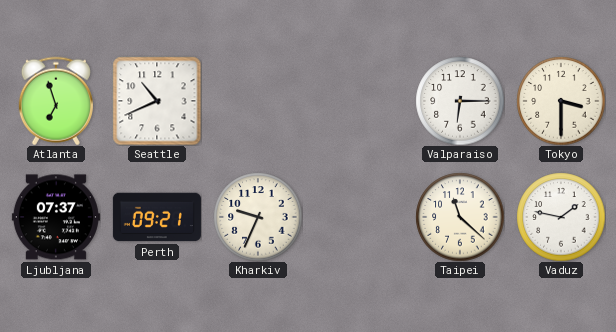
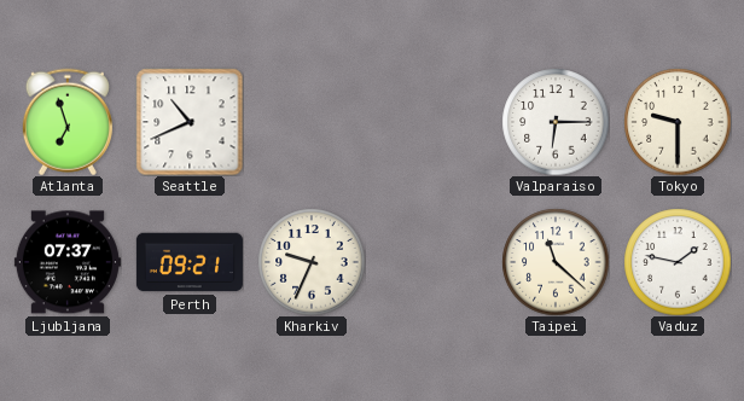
Tokyo: 3:30 -> 9:30 (678, 122)
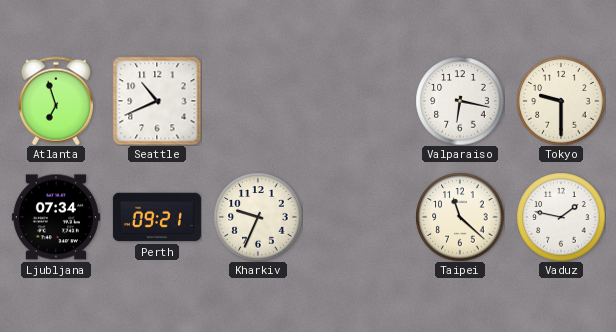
Valparaiso: 6:15 -> 6:17 (460, 101)
Ljubljana: 07:37 -> 07:34 (56, 217)
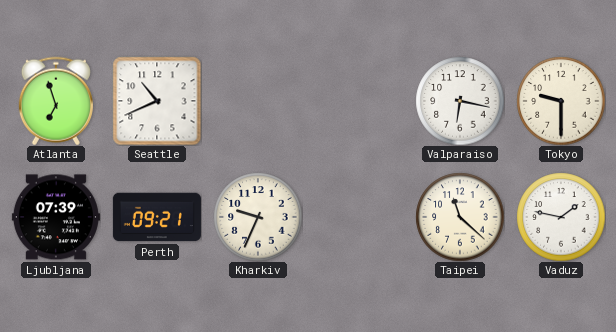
Ljubljana: 07:34 -> 07:39 (56, 217)
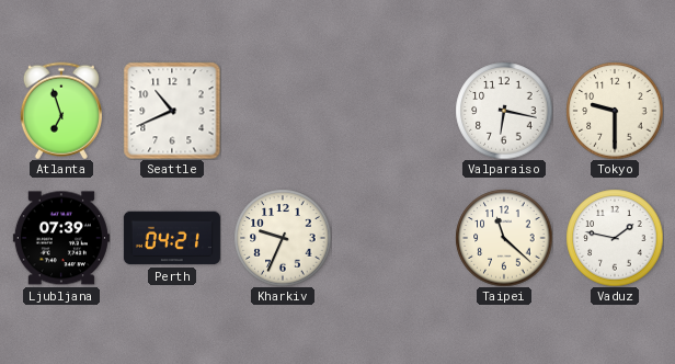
Perth: 09:21 -> 04:21 (172, 238)
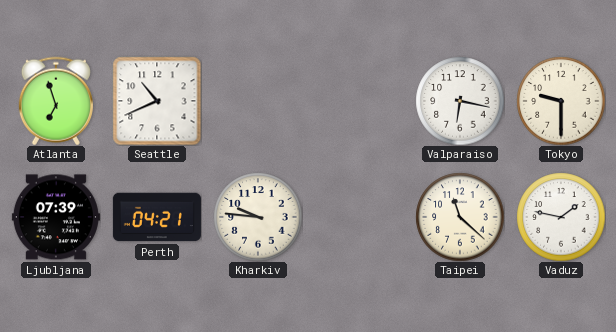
Kharkiv: 9:34 -> 9:46 (258, 217)
